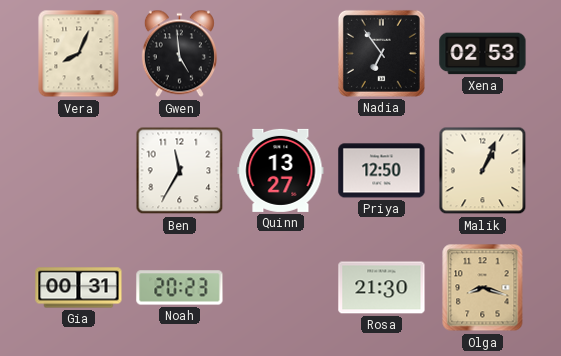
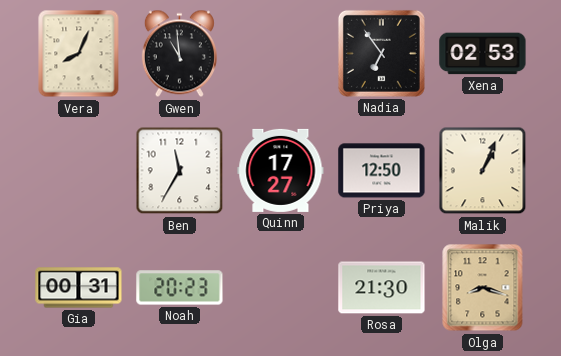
Gwen: 4:59 -> 10:59 (179, 54)
Quinn: 13:27 -> 17:27 (281, 170)
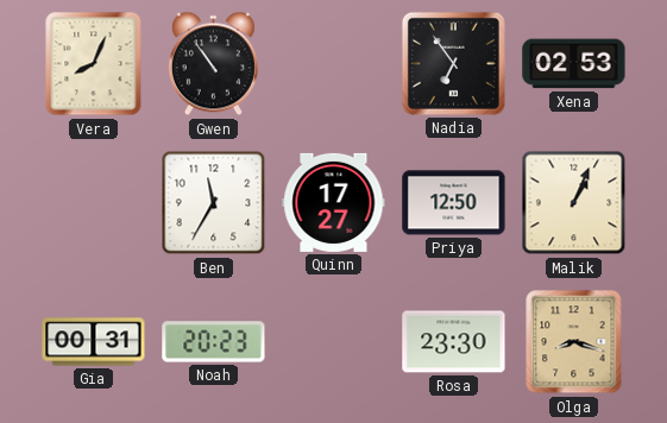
Gwen: 10:59 -> 10:54 (213, 64)
Rosa: 21:30 -> 23:30 (454, 342)
